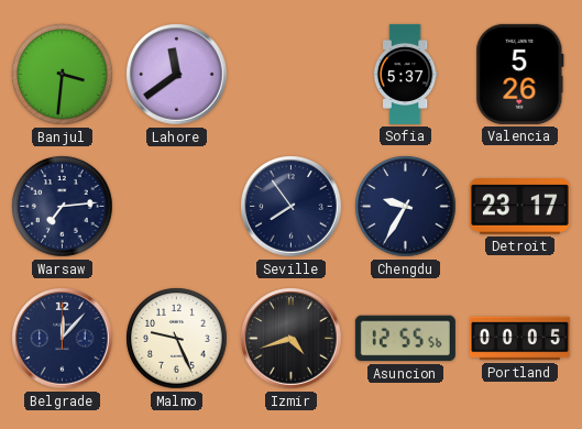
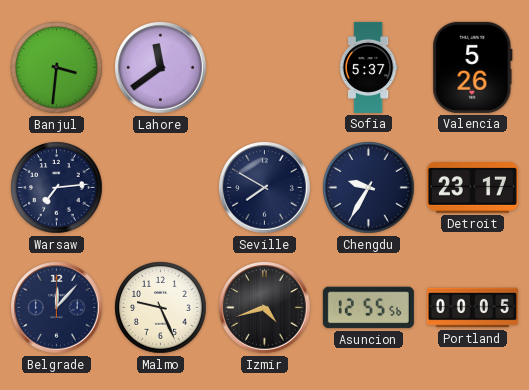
Seville: 7:54 -> 7:50 (265, 188)
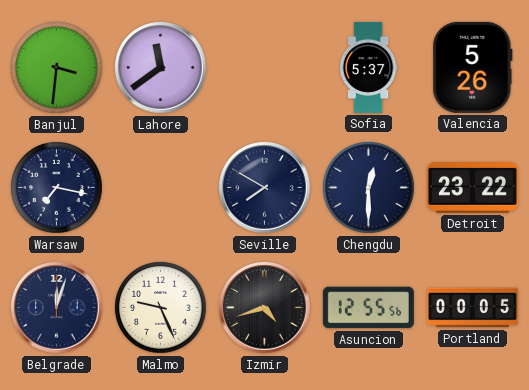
Warsaw: 7:14 -> 7:17 (57, 188)
Chengdu: 9:35 -> 12:30 (369, 188)
Detroit: 23:17 -> 23:22 (472, 188)
Belgrade: 12:07 -> 12:03 (57, 308)
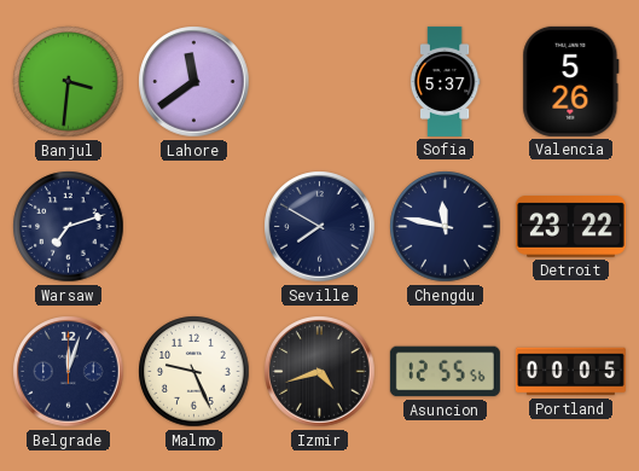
Warsaw: 7:17 -> 7:12 (69, 227)
Chengdu: 12:30 -> 11:47 (446, 227)
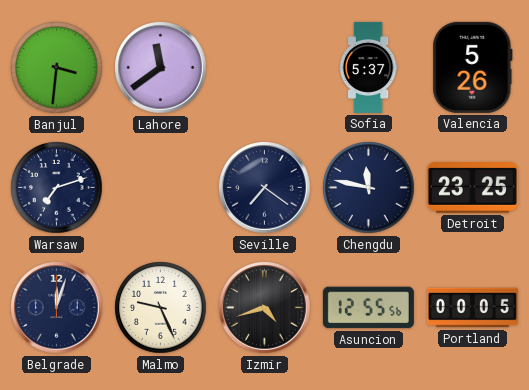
Seville: 7:50 -> 7:21 (265, 188)
Detroit: 23:22 -> 23:25 (472, 188)
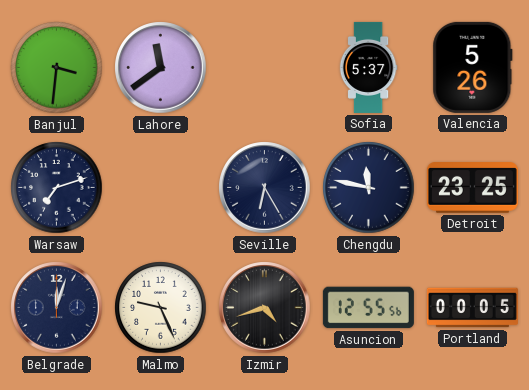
Seville: 7:21 -> 6:25 (265, 188)
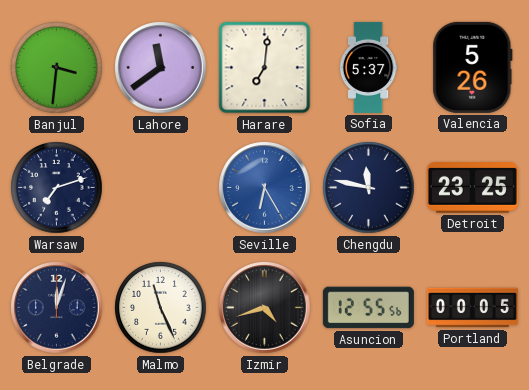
Harare: none -> 7:01 (265, 68)
Seville dial: navy -> blue (265, 188)
Malmo: 9:26 -> 11:26 (161, 308)
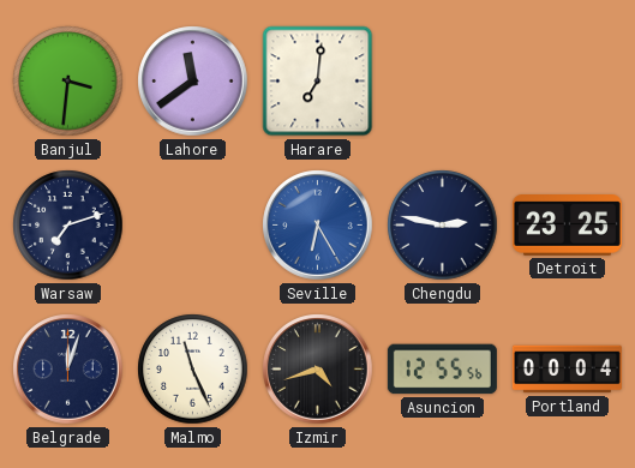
Sofia: 5:37 -> none (368, 67)
Valencia: 5:26 -> none (473, 67)
Chengdu: 11:47 -> 2:47 (443, 226)
Portland: 00:05 -> 00:04 (567, 370)
